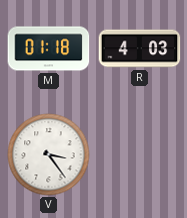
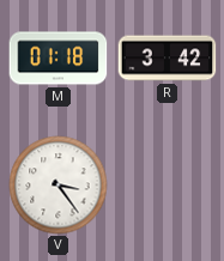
R: 4:03 -> 3:42 (168, 59)
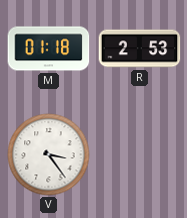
R: 3:42 -> 2:53 (140, 49)
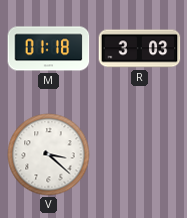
R: 2:53 -> 3:03 (140, 49)
V: 3:24 -> 3:22 (49, 155)
